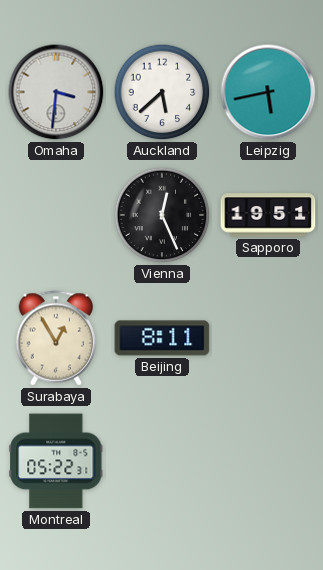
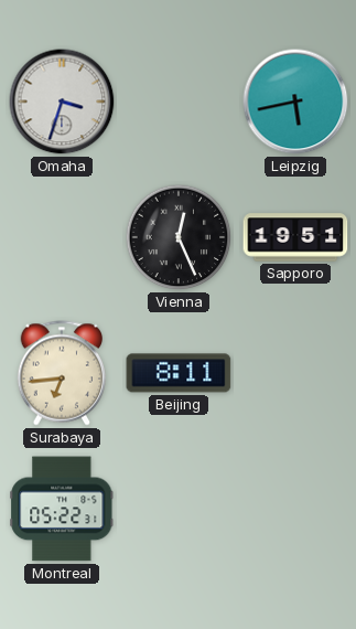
Omaha: 3:31 -> 3:33 (62, 102)
Auckland: 5:38 -> none (162, 92)
Surabaya: 12:55 -> 6:44 (62, 373)
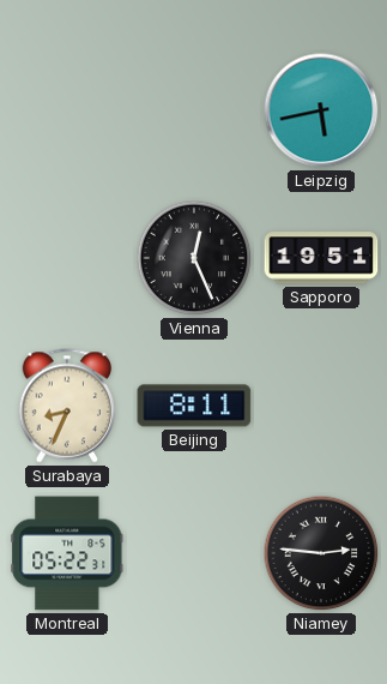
Omaha: 3:33 -> none (62, 102)
Surabaya: 6:44 -> 8:34 (67, 406)
Niamey: none -> 2:46 (321, 553)
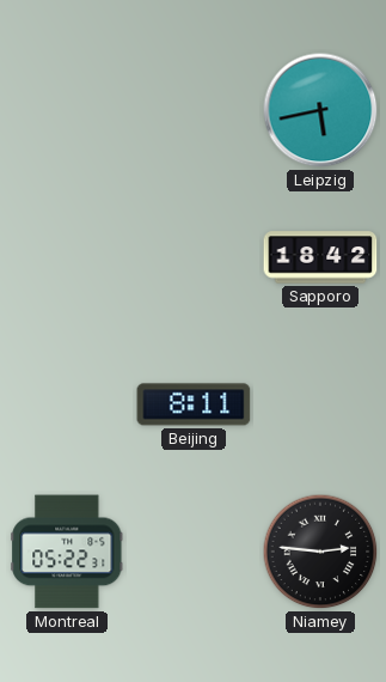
Vienna: 12:26 -> none (194, 258)
Sapporo: 19:51 -> 18:42 (320, 257)
Surabaya: 8:34 -> none (67, 406)
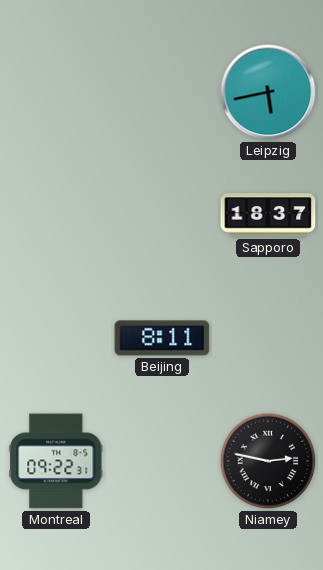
Sapporo: 18:42 -> 18:37 (268, 215)
Montreal: 05:22 -> 09:22 (56, 461)
Niamey: 2:46 -> 2:47 (268, 461)
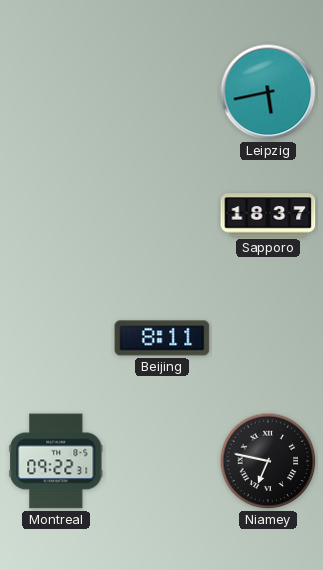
Niamey: 2:47 -> 6:47 (268, 461)
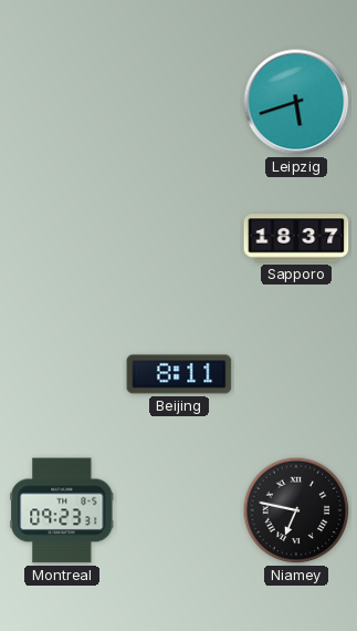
Leipzig: 5:43 -> 5:42 (296, 102)
Montreal: 09:22 -> 09:23 (62, 510)
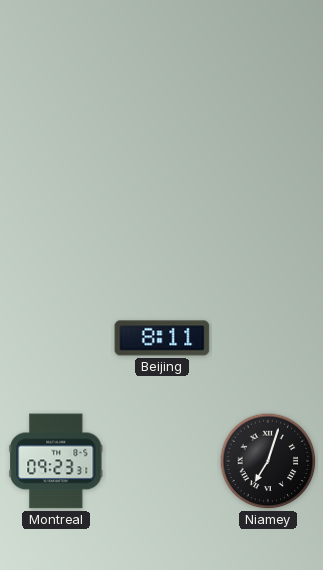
Leipzig: 5:42 -> none (296, 102)
Sapporo: 18:37 -> none (296, 238)
Niamey: 6:47 -> 7:03 (268, 461)
